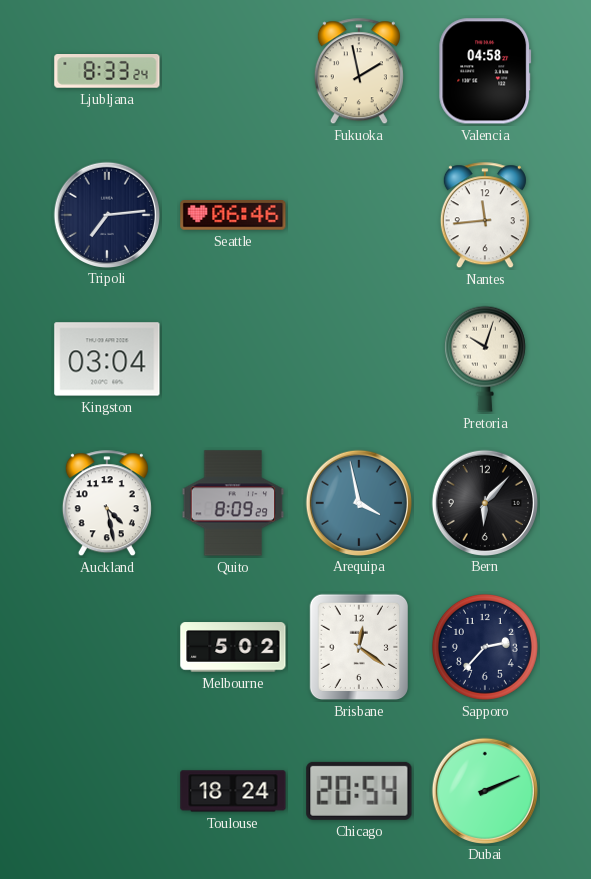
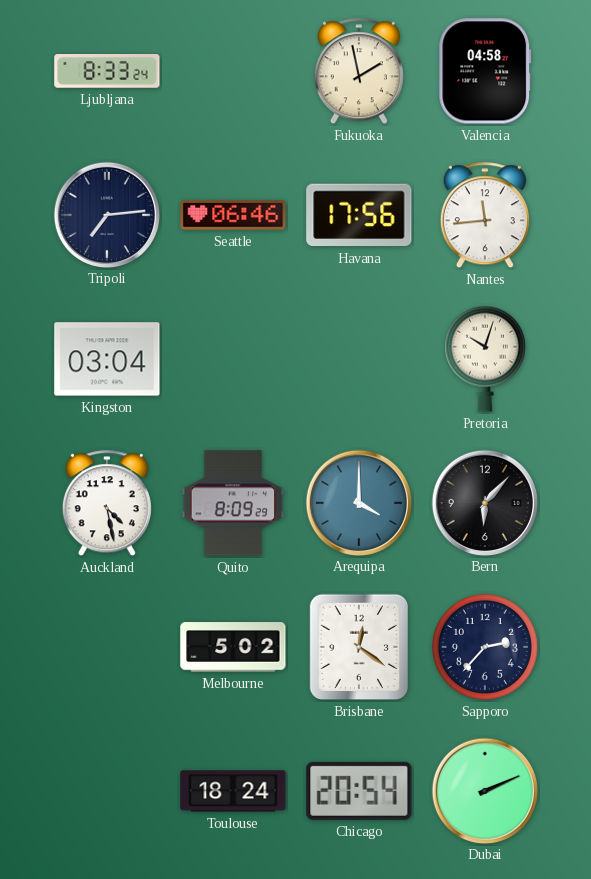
Havana: none -> 17:56 (359, 215)
Arequipa: 3:58 -> 4:00 (358, 502)
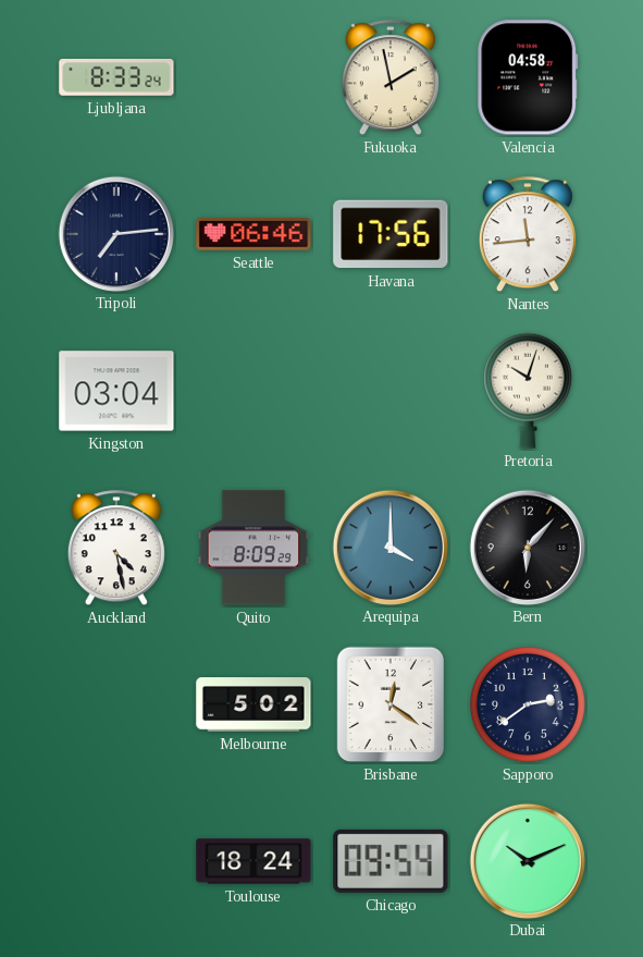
Sapporo: 2:37 -> 2:39 (528, 704)
Chicago: 20:54 -> 09:54 (391, 861)
Dubai: 2:11 -> 10:11 (527, 860)
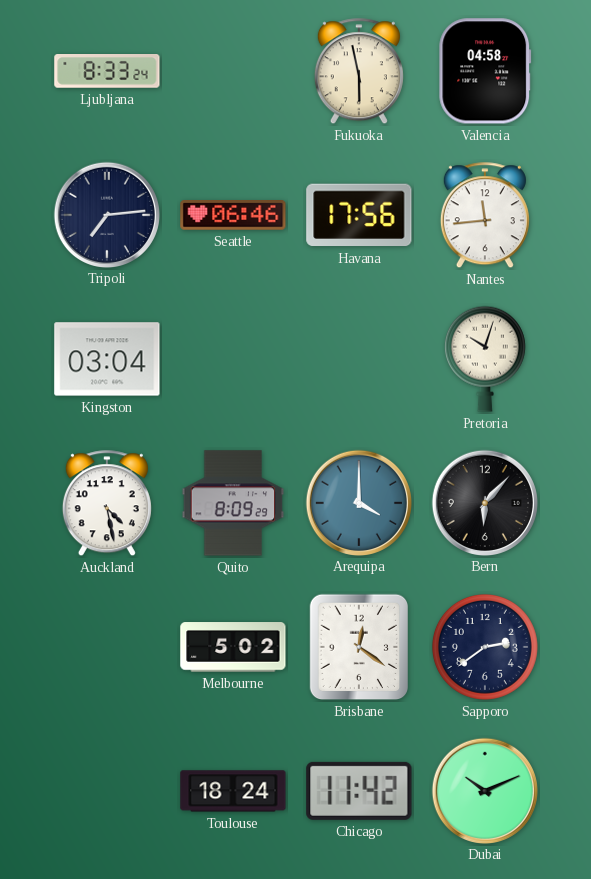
Fukuoka: 1:58 -> 5:58 (359, 72)
Chicago: 09:54 -> 11:42 (359, 791)
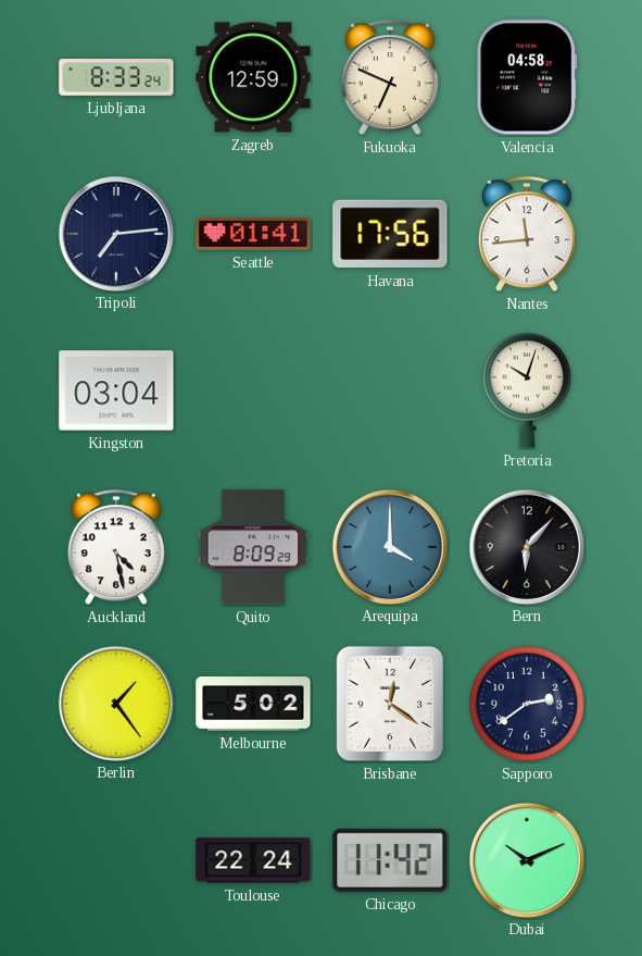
Zagreb: none -> 12:59 (253, 77)
Fukuoka: 5:58 -> 6:49 (390, 78)
Seattle: 06:46 -> 01:41 (253, 235)
Berlin: none -> 1:24 (115, 703)
Toulouse: 18:24 -> 22:24 (253, 860)
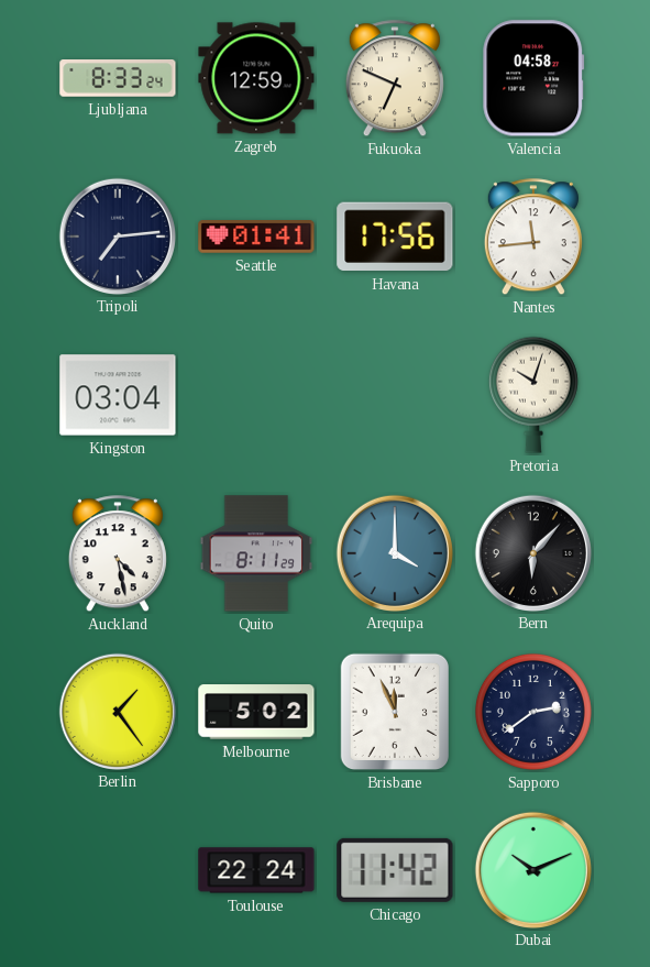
Quito: 8:09 -> 8:11 (256, 553)
Brisbane: 12:21 -> 11:56 (395, 712)
